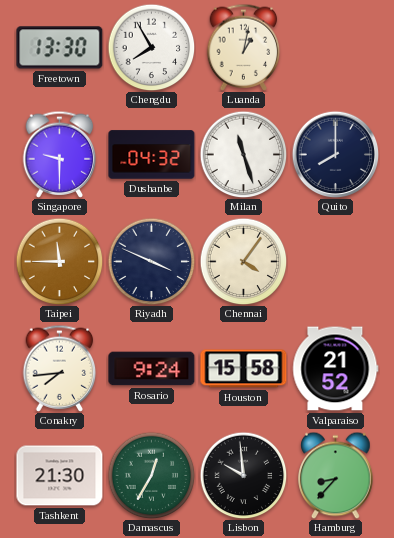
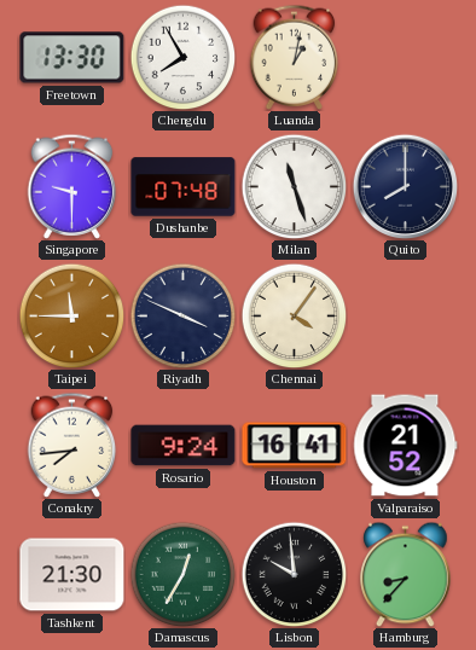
Dushanbe: 04:32 -> 07:48 (184, 187)
Houston: 15:58 -> 16:41 (295, 446)
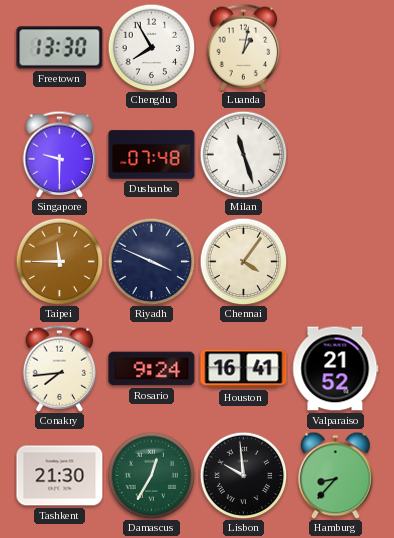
Quito: 8:00 -> none (405, 186)
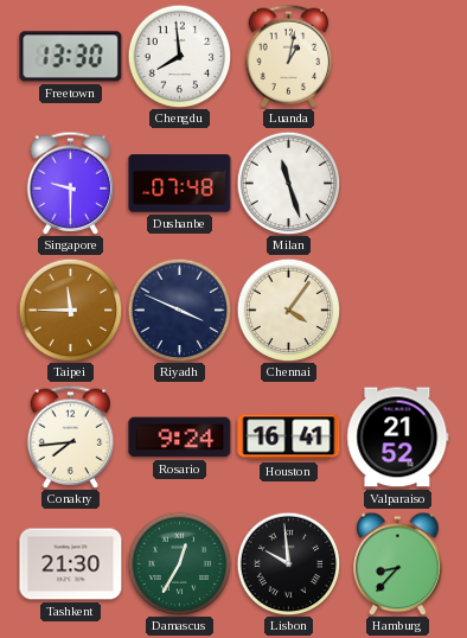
Chengdu: 7:55 -> 7:59 (179, 56)
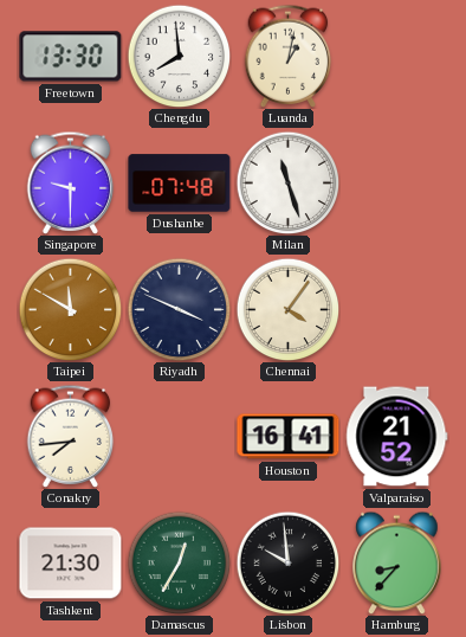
Taipei: 11:45 -> 11:50 (70, 309)
Rosario: 9:24 -> none (180, 438)
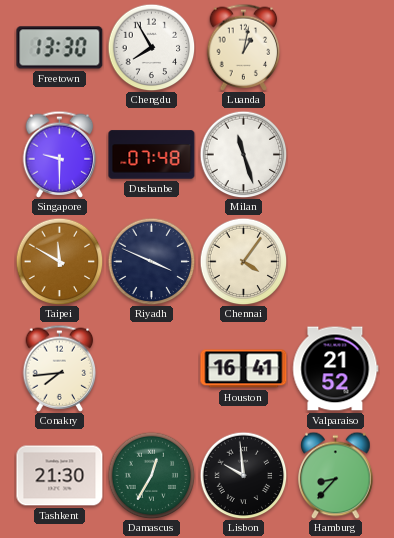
Chengdu: 7:59 -> 7:55 (151, 47)
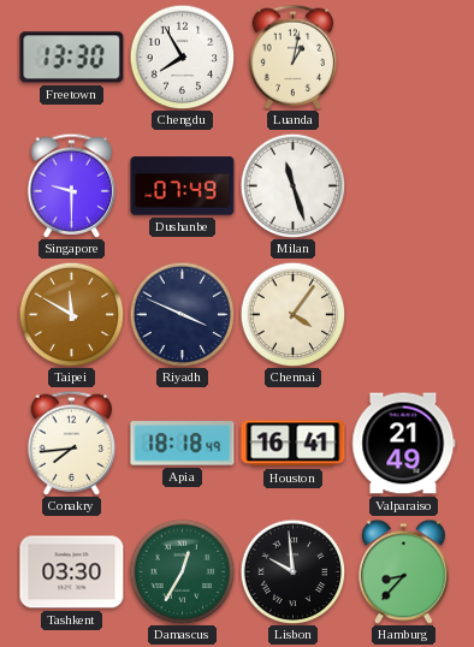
Dushanbe: 07:48 -> 07:49 (183, 186)
Apia: none -> 18:18 (183, 444)
Valparaiso: 21:52 -> 21:49 (404, 444)
Tashkent: 21:30 -> 03:30 (72, 572)
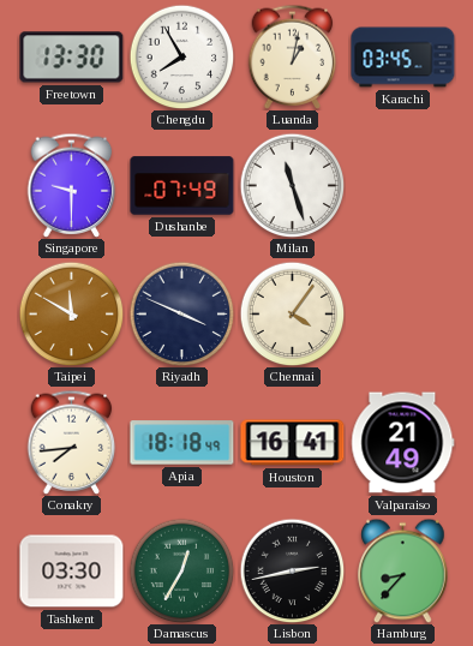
Karachi: none -> 03:45 (403, 58)
Lisbon: 9:59 -> 2:43 (292, 570)
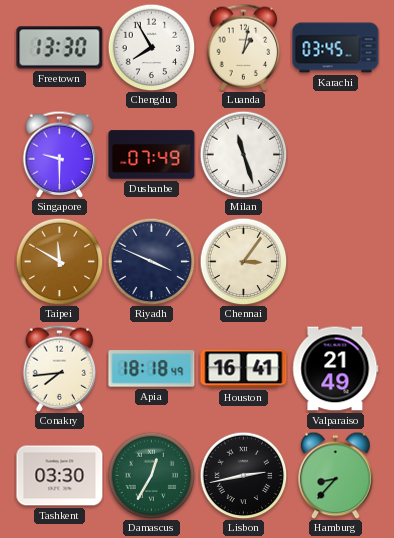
Chennai: 4:06 -> 3:06 (243, 261)
